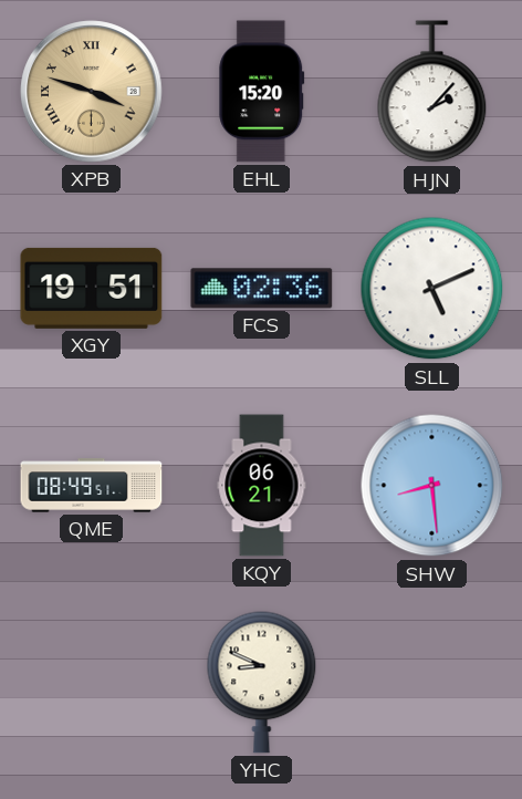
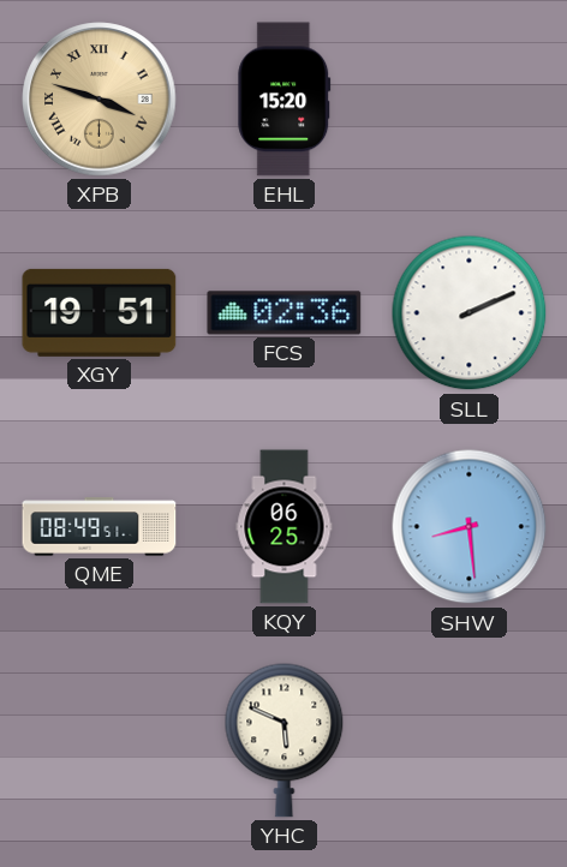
HJN: 2:07 -> none (432, 92)
SLL: 5:11 -> 2:11 (470, 313)
KQY: 06:21 -> 06:25 (285, 527)
YHC: 8:49 -> 5:49 (285, 740)
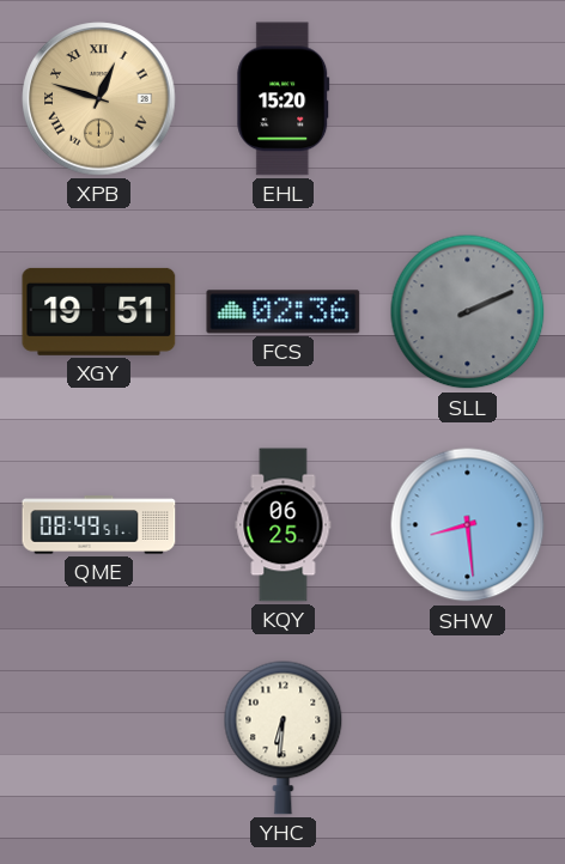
XPB: 3:48 -> 12:48 (99, 99)
SLL dial: white -> grey (468, 312)
YHC: 5:49 -> 6:31 (284, 737)
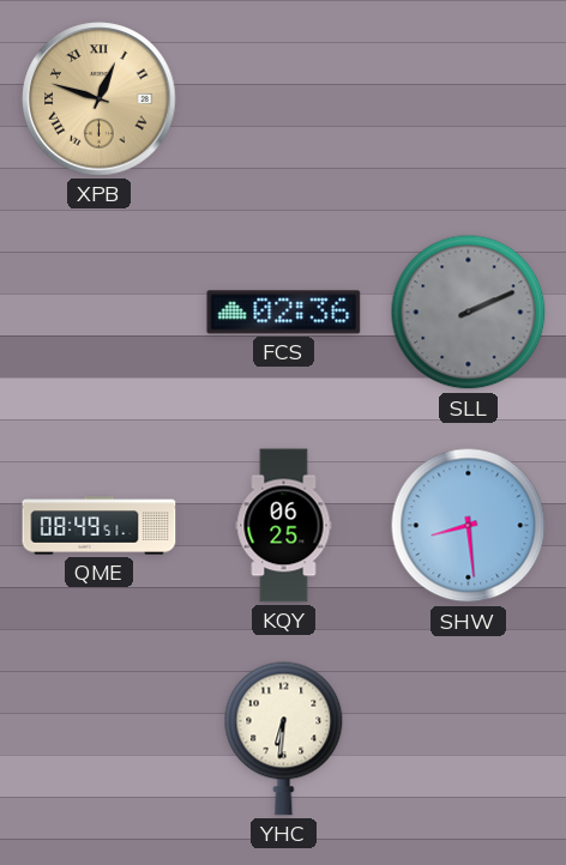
EHL: 15:20 -> none (284, 99)
XGY: 19:51 -> none (99, 311)
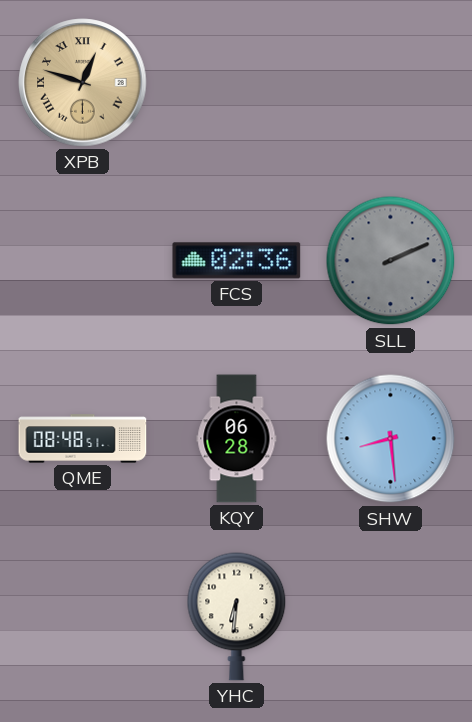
QME: 08:49 -> 08:48 (83, 439)
KQY: 06:25 -> 06:28 (237, 439)
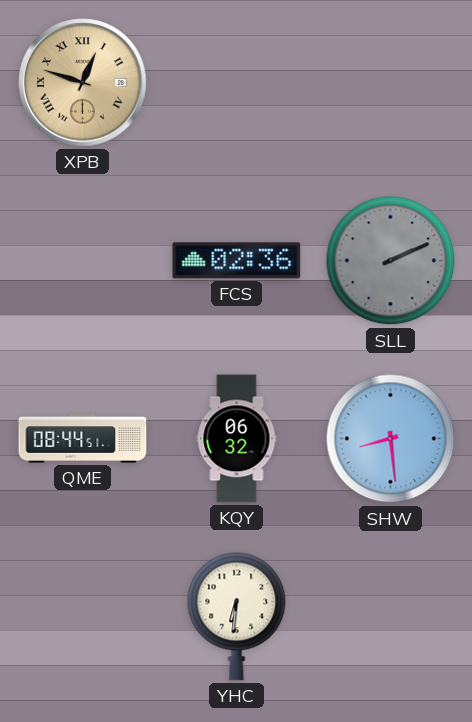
QME: 08:48 -> 08:44 (83, 439)
KQY: 06:28 -> 06:32 (237, 439)
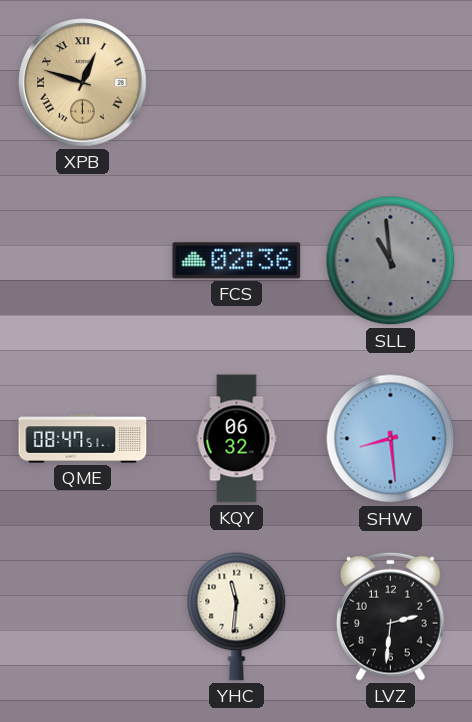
SLL: 2:11 -> 10:59 (391, 261)
QME: 08:44 -> 08:47 (83, 439)
YHC: 6:31 -> 11:31 (237, 616)
LVZ: none -> 2:31 (390, 616)
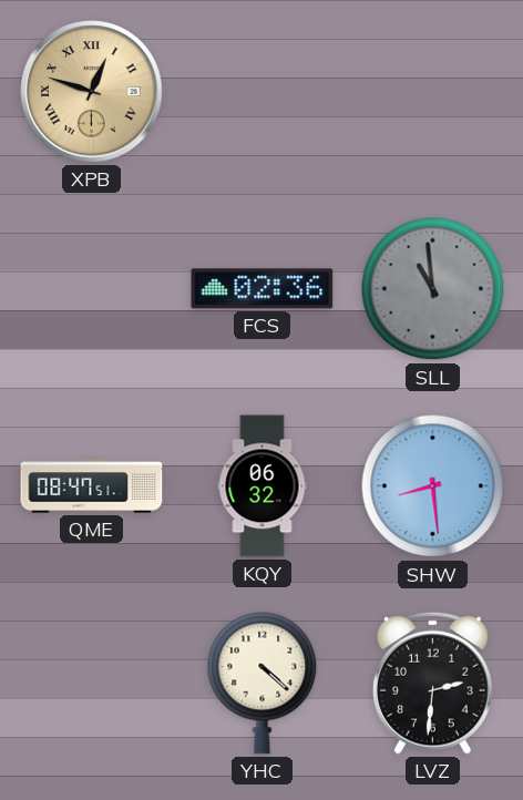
YHC: 11:31 -> 4:22 (263, 683)
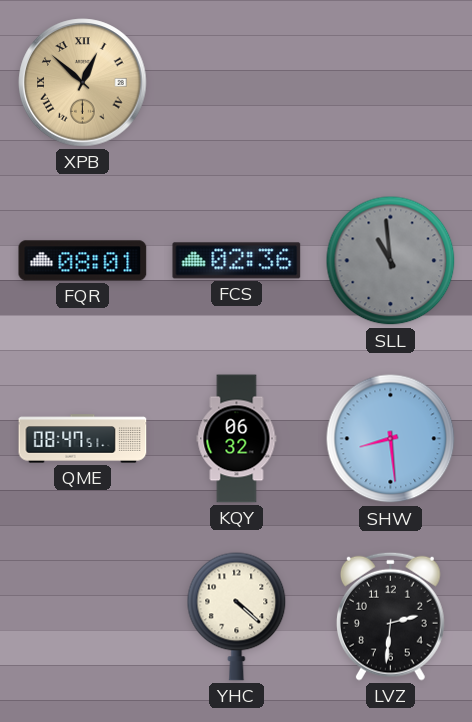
XPB: 12:48 -> 12:52 (83, 83)
FQR: none -> 08:01 (83, 261)
